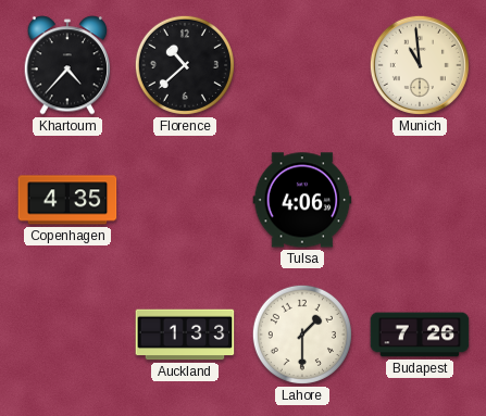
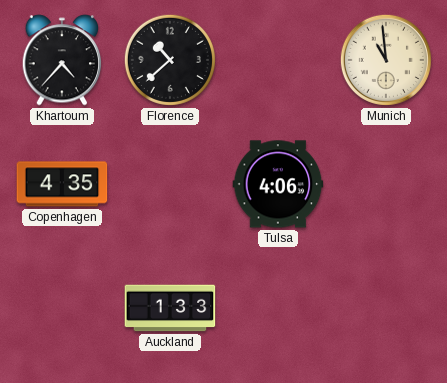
Lahore: 1:30 -> none (302, 335)
Budapest: 7:26 -> none (420, 335)
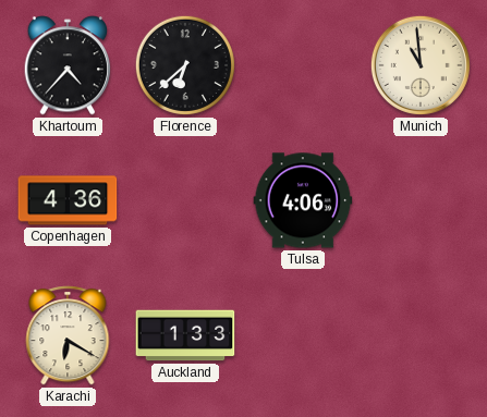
Florence: 10:38 -> 6:38 (185, 65)
Copenhagen: 4:35 -> 4:36 (68, 200)
Karachi: none -> 6:20 (68, 335)
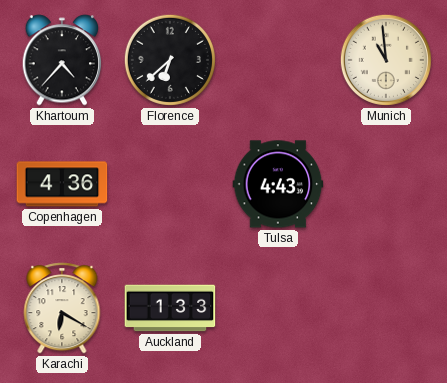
Tulsa: 4:06 -> 4:43 (278, 184)
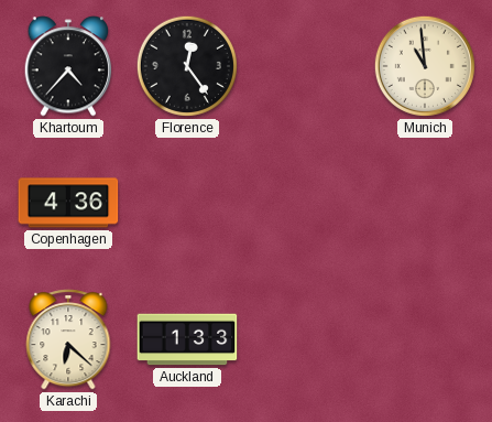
Florence: 6:38 -> 12:24 (187, 66)
Tulsa: 4:43 -> none (278, 184)
Karachi: 6:20 -> 6:22 (68, 339)
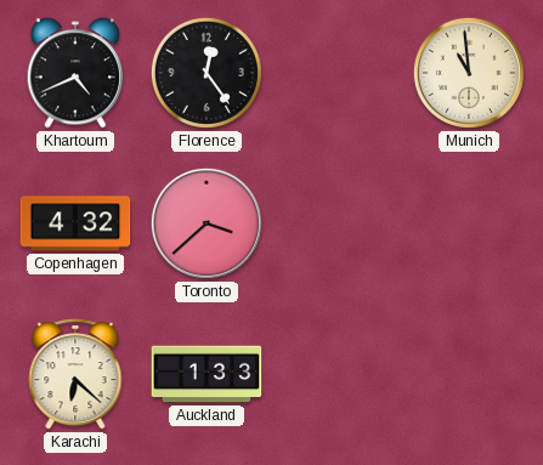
Khartoum: 4:37 -> 4:41 (75, 73)
Copenhagen: 4:36 -> 4:32 (75, 223)
Toronto: none -> 3:38 (207, 223)
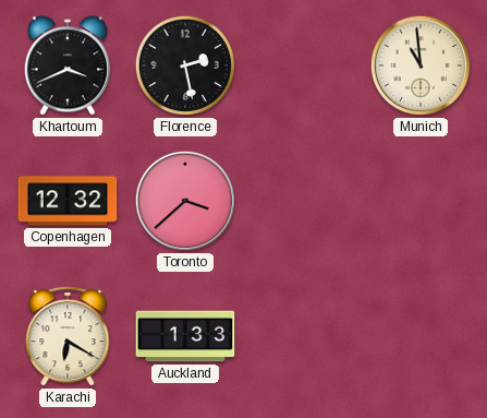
Khartoum: 4:41 -> 3:41 (68, 65)
Florence: 12:24 -> 2:28 (185, 65)
Copenhagen: 4:32 -> 12:32 (68, 201)
Karachi: 6:22 -> 6:20 (68, 336)
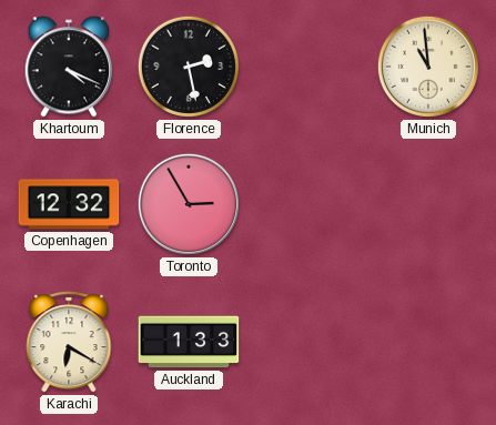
Khartoum: 3:41 -> 4:19 (69, 67)
Toronto: 3:38 -> 2:55 (189, 204)
